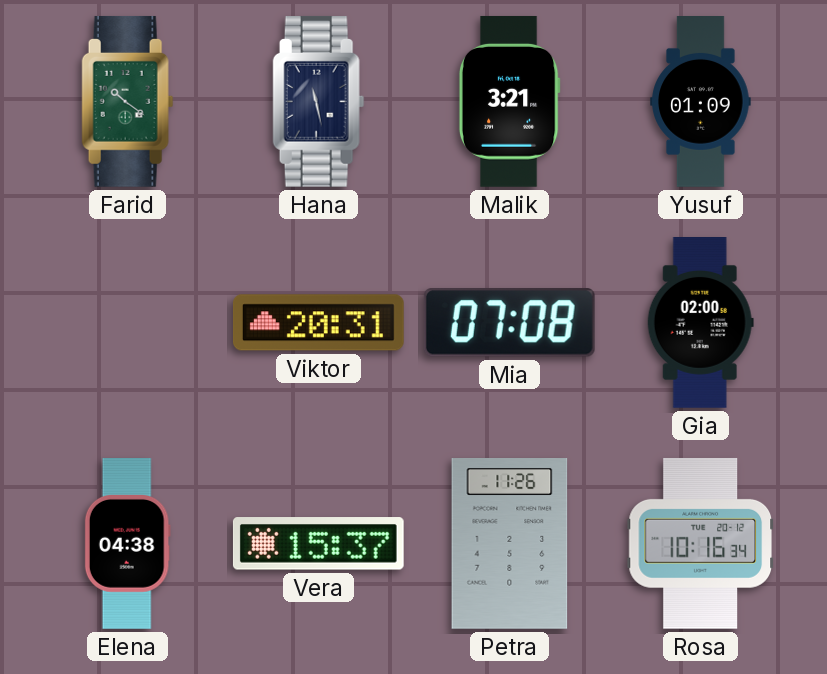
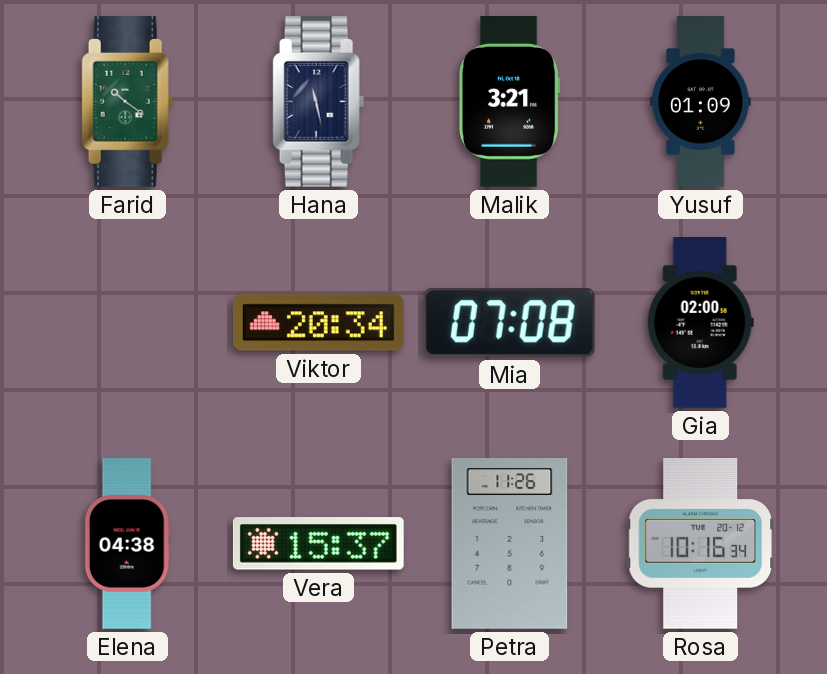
Viktor: 20:31 -> 20:34 (318, 323)
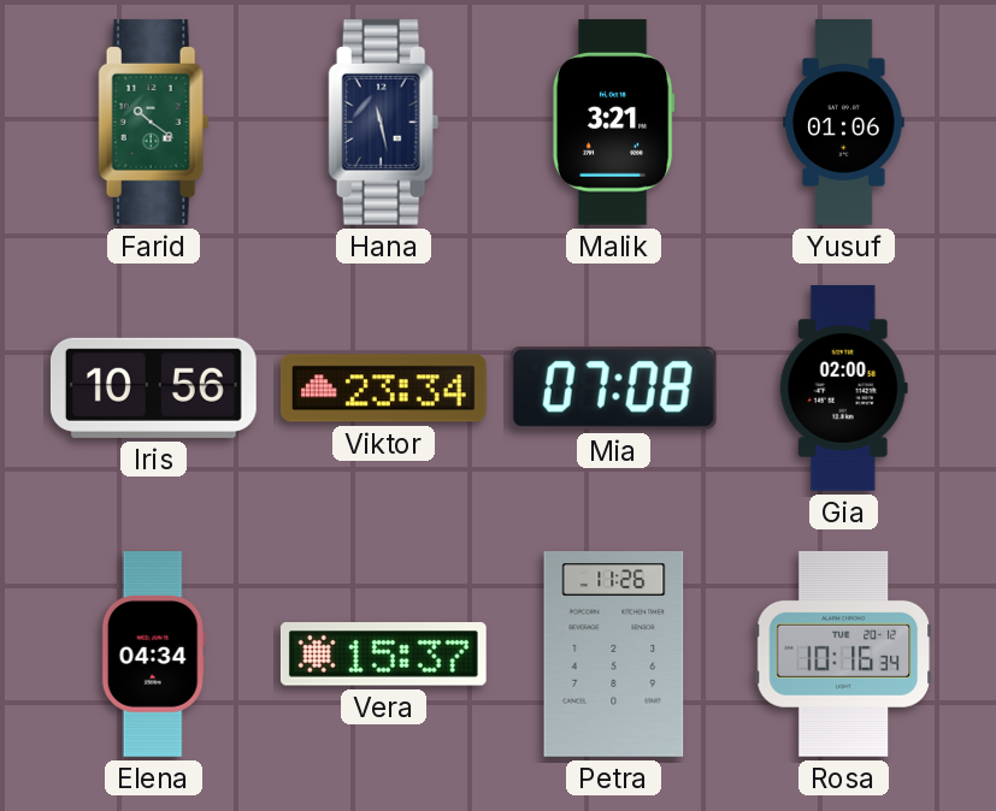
Yusuf: 01:09 -> 01:06 (844, 123)
Iris: none -> 10:56 (153, 387)
Viktor: 20:34 -> 23:34 (383, 389)
Elena: 04:38 -> 04:34 (153, 655)
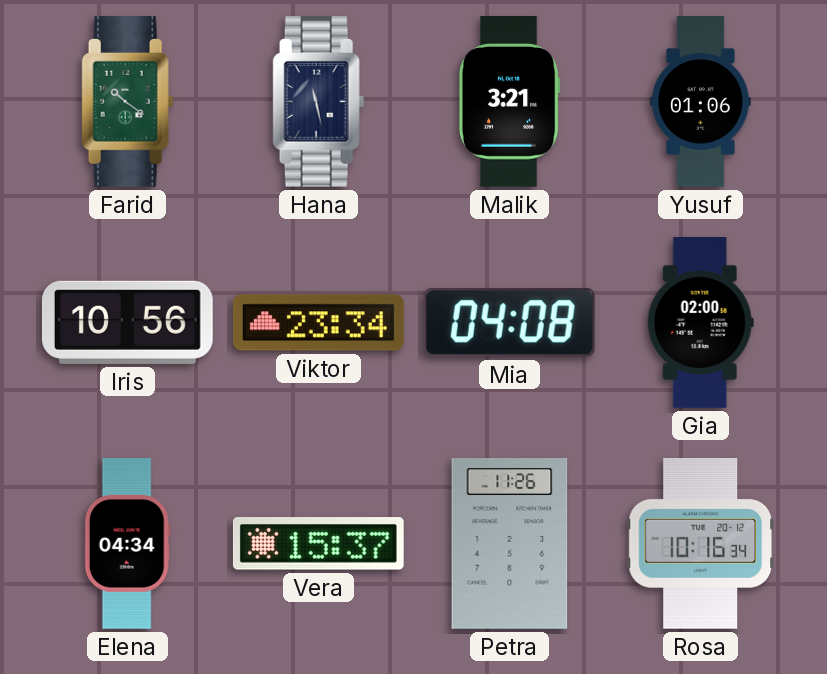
Mia: 07:08 -> 04:08 (509, 323)
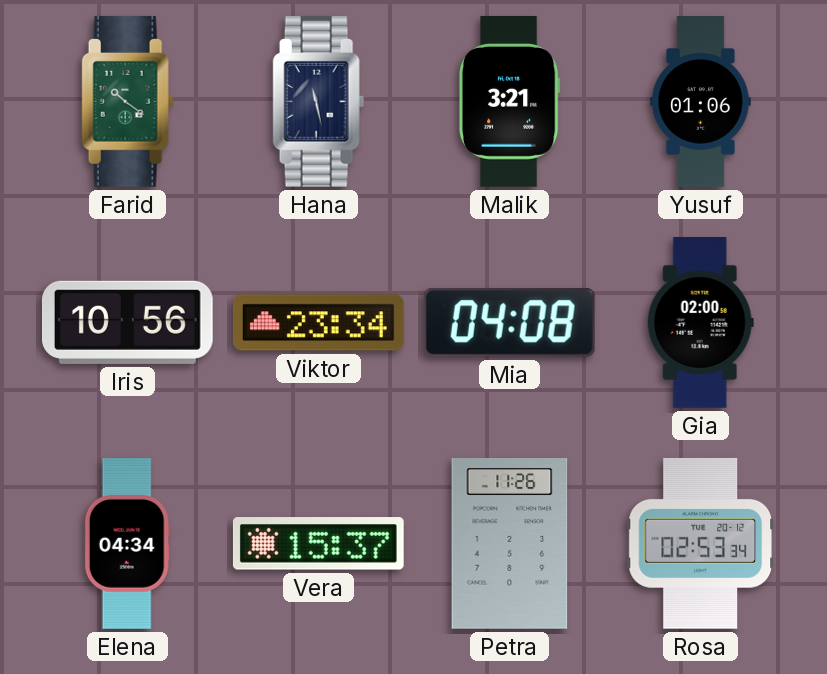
Rosa: 10:16 -> 02:53 (701, 543)
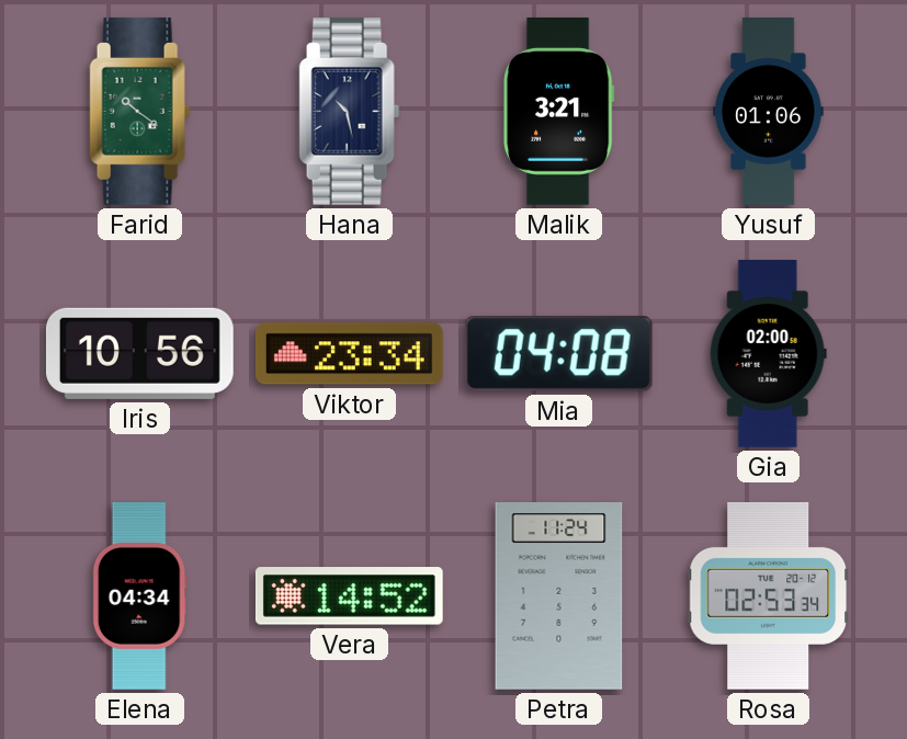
Hana: 11:28 -> 10:28 (350, 111)
Vera: 15:37 -> 14:52 (349, 596)
Petra: 11:26 -> 11:24 (559, 596)
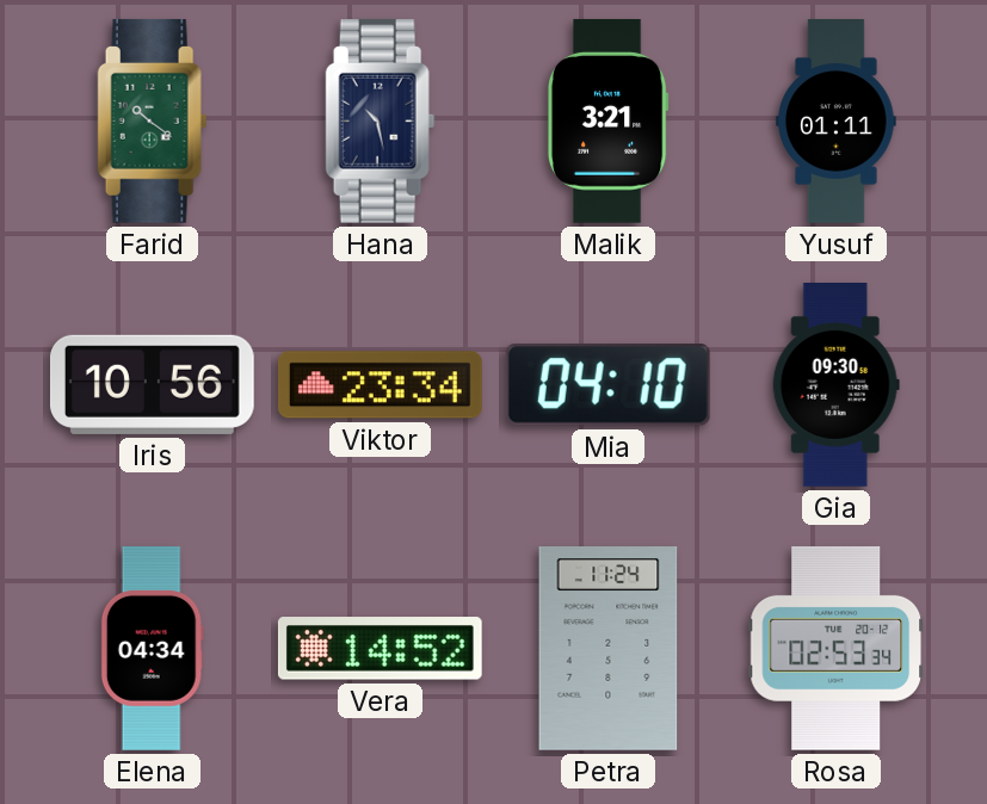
Yusuf: 01:06 -> 01:11 (837, 122)
Mia: 04:08 -> 04:10 (607, 385)
Gia: 02:00 -> 09:30 (835, 385)
